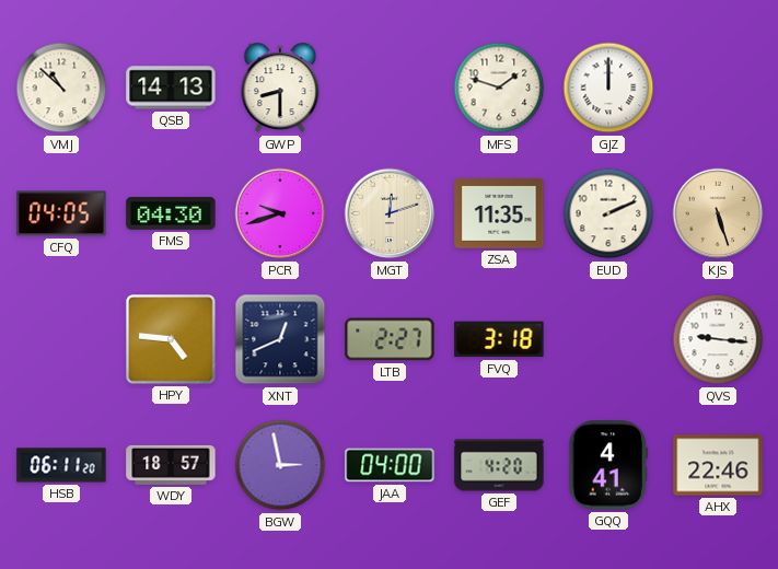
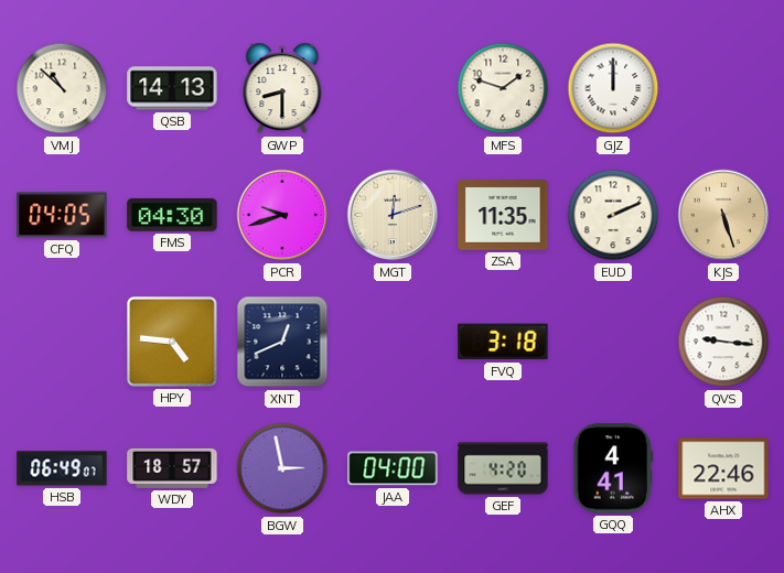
LTB: 2:27 -> none (390, 339)
HSB: 06:11 -> 06:49 (62, 468)
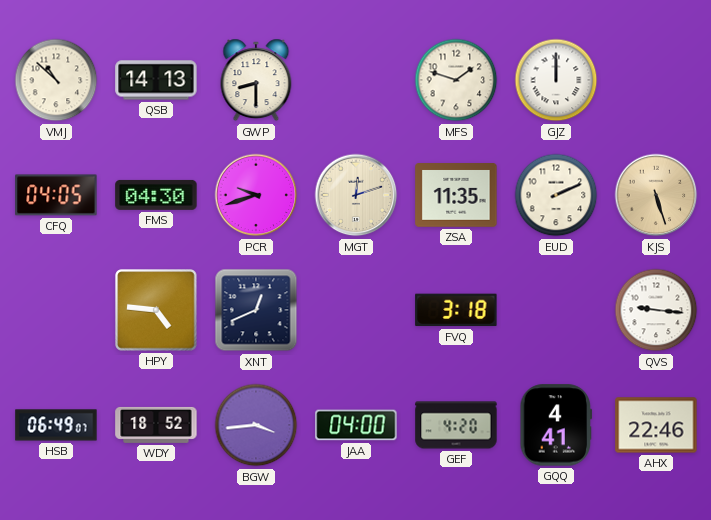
WDY: 18:57 -> 18:52 (156, 425)
BGW: 2:58 -> 3:44 (256, 425)
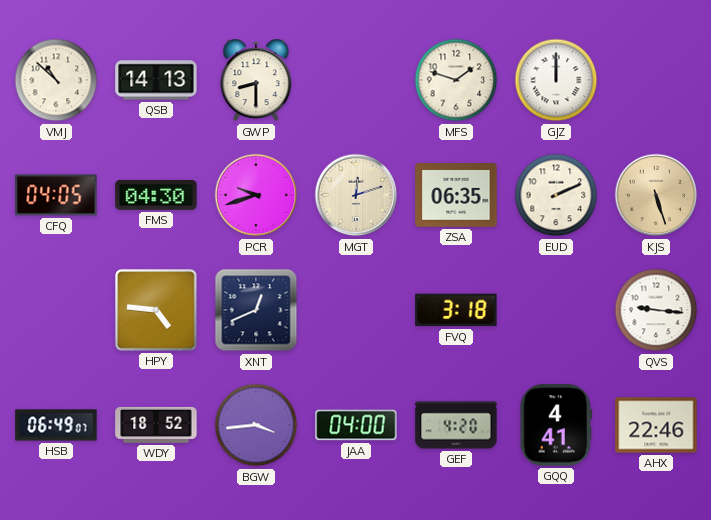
ZSA: 11:35 -> 06:35 (456, 195)
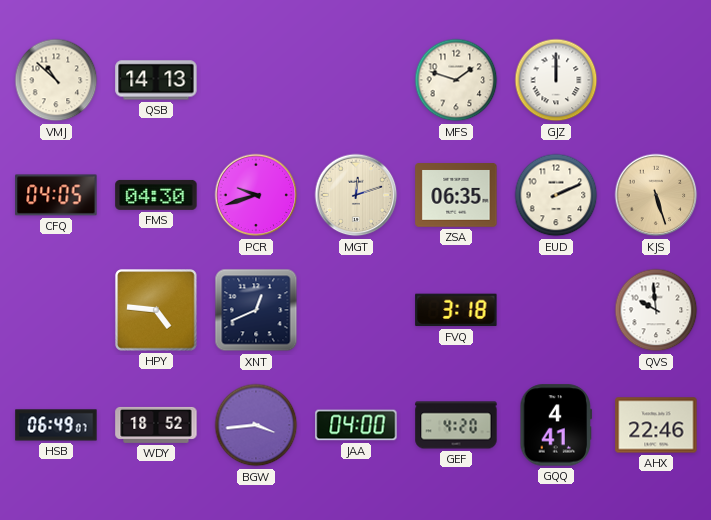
GWP: 8:30 -> none (256, 80)
QVS: 9:16 -> 9:59 (656, 310)
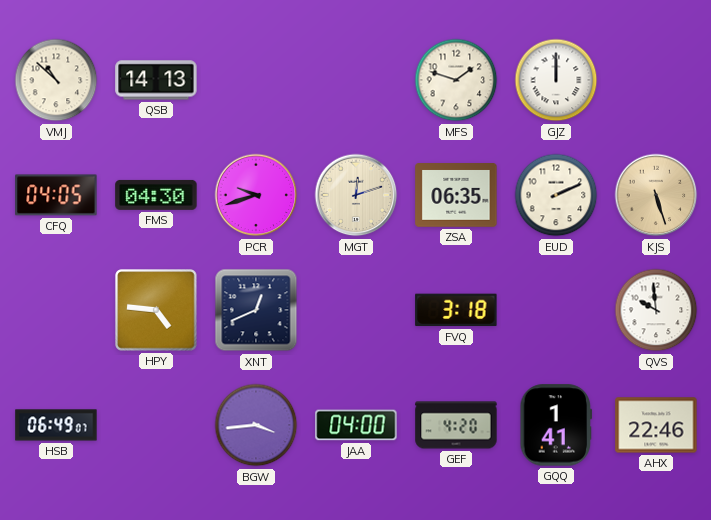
WDY: 18:52 -> none (156, 425)
GQQ: 4:41 -> 1:41 (556, 425)
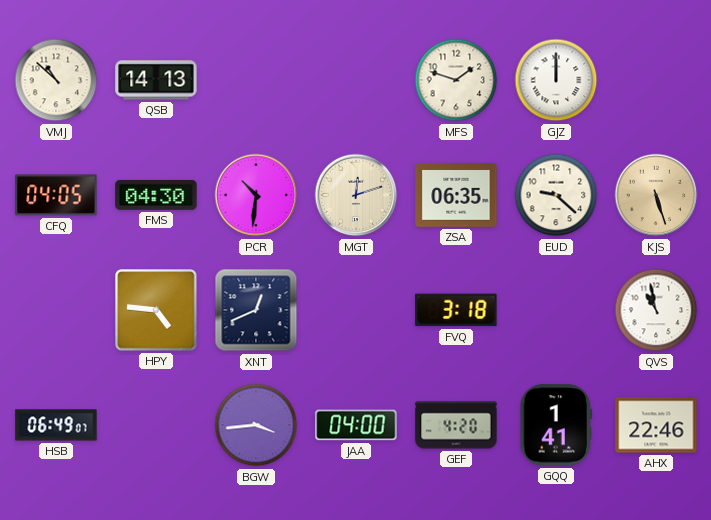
PCR: 9:42 -> 10:31 (256, 195)
EUD: 2:11 -> 9:22 (556, 195)
QVS: 9:59 -> 10:58 (656, 310)
